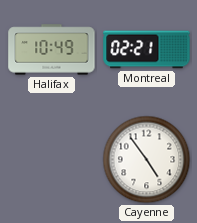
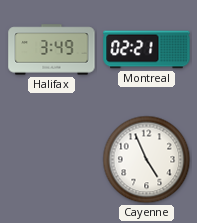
Halifax: 10:49 -> 3:49 (52, 50)
Cayenne: 4:54 -> 4:56 (147, 160)
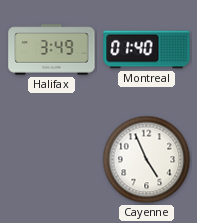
Montreal: 02:21 -> 01:40 (147, 50)
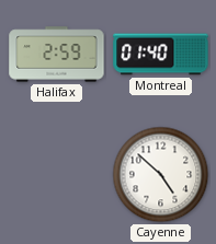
Halifax: 3:49 -> 2:59 (57, 55)
Cayenne: 4:56 -> 4:52 (161, 175)
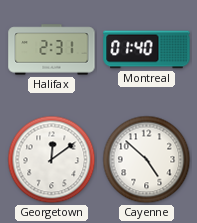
Halifax: 2:59 -> 2:31 (52, 50)
Georgetown: none -> 12:09 (52, 160)
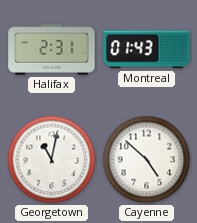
Montreal: 01:40 -> 01:43 (147, 50)
Georgetown: 12:09 -> 11:02 (52, 160)
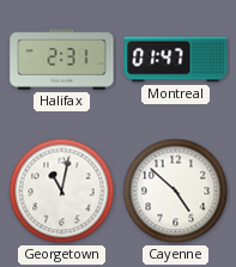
Montreal: 01:43 -> 01:47 (176, 60)
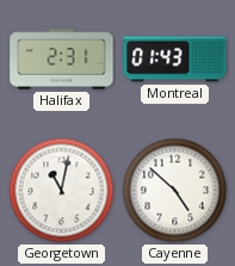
Montreal: 01:47 -> 01:43 (175, 60)
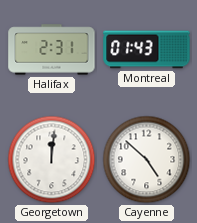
Georgetown: 11:02 -> 12:01 (52, 160)
